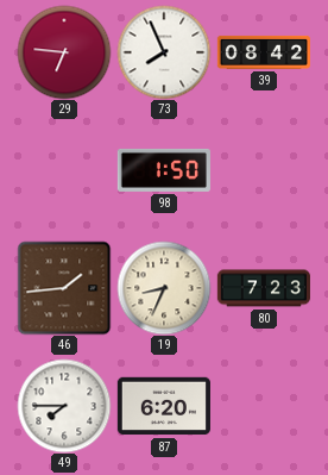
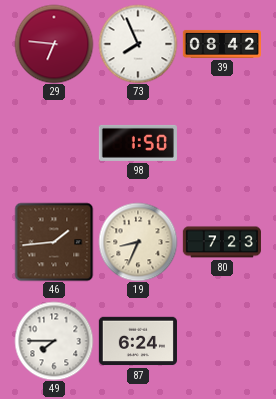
87: 6:20 -> 6:24 (138, 341)
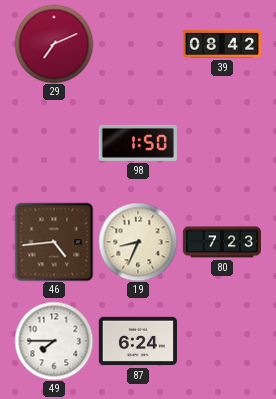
29: 6:46 -> 7:11 (54, 44)
73: 7:56 -> none (138, 44)
46: 1:44 -> 4:44 (54, 242)
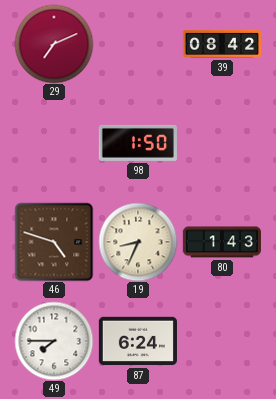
46: 4:44 -> 4:48 (54, 242)
80: 7:23 -> 1:43 (222, 242)
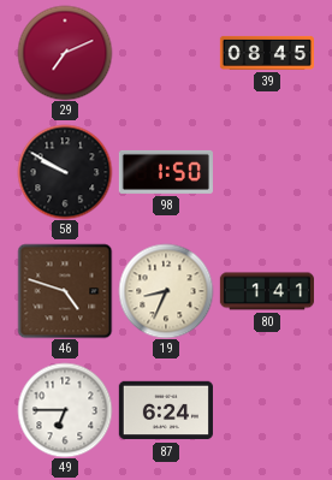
39: 08:42 -> 08:45 (267, 53)
58: none -> 9:50 (65, 172)
80: 1:43 -> 1:41 (267, 291)
49: 7:45 -> 6:45 (65, 410)
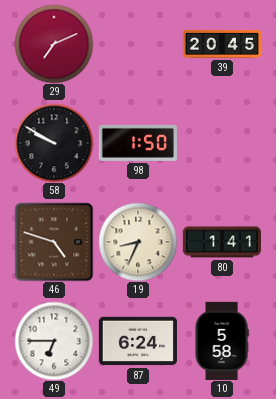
39: 08:45 -> 20:45 (222, 44)
10: none -> 5:58 (222, 341)
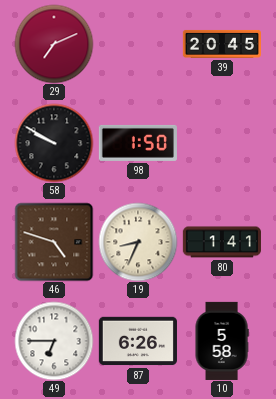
87: 6:24 -> 6:26 (138, 341)
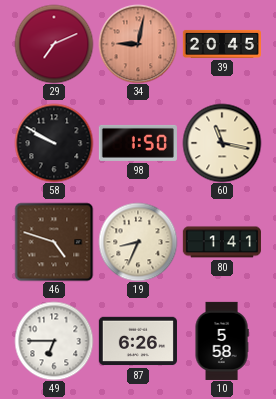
34: none -> 9:02 (138, 44)
60: none -> 11:17 (222, 143)
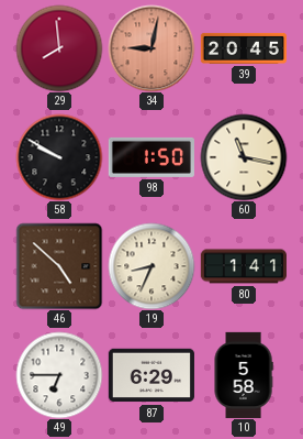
29: 7:11 -> 7:59 (59, 48)
46: 4:48 -> 4:52 (59, 266)
87: 6:26 -> 6:29 (151, 375)
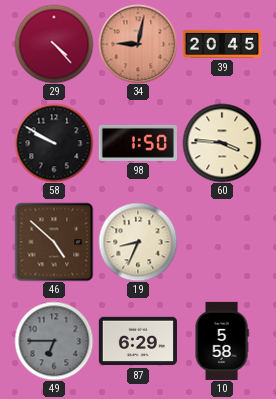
29: 7:59 -> 4:23 (54, 44)
60: 11:17 -> 3:46 (222, 143)
80: 1:41 -> none (244, 266)
49 dial: white -> grey (54, 341)
